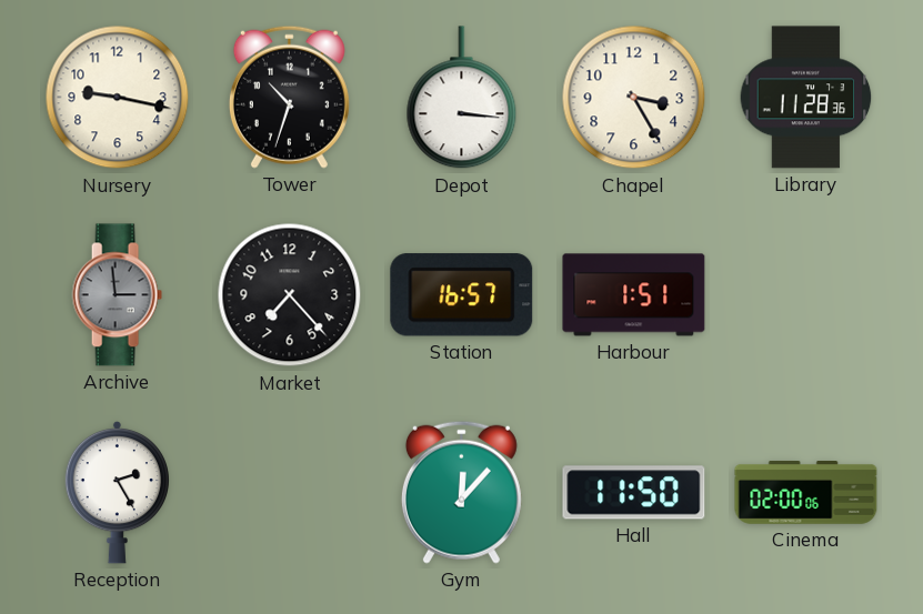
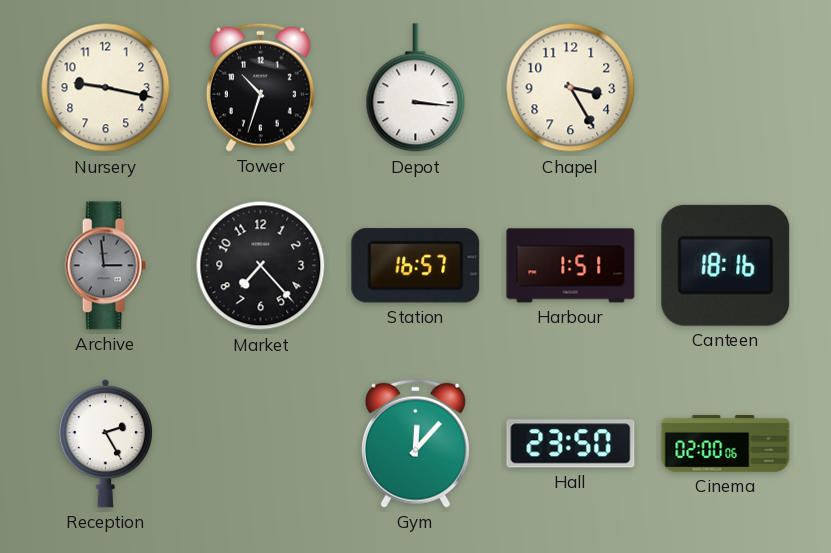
Library: 11:28 -> none (806, 98)
Canteen: none -> 18:16 (726, 265)
Hall: 11:50 -> 23:50 (571, 444)
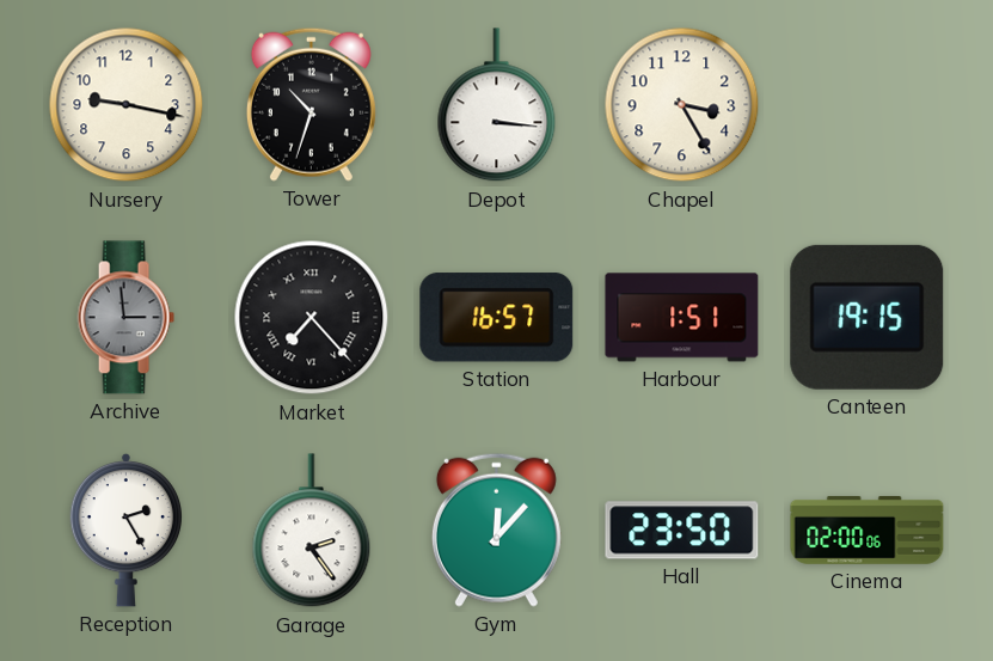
Market numerals: Arabic -> Roman (312, 318)
Canteen: 18:16 -> 19:15 (868, 317)
Garage: none -> 2:24 (312, 531)
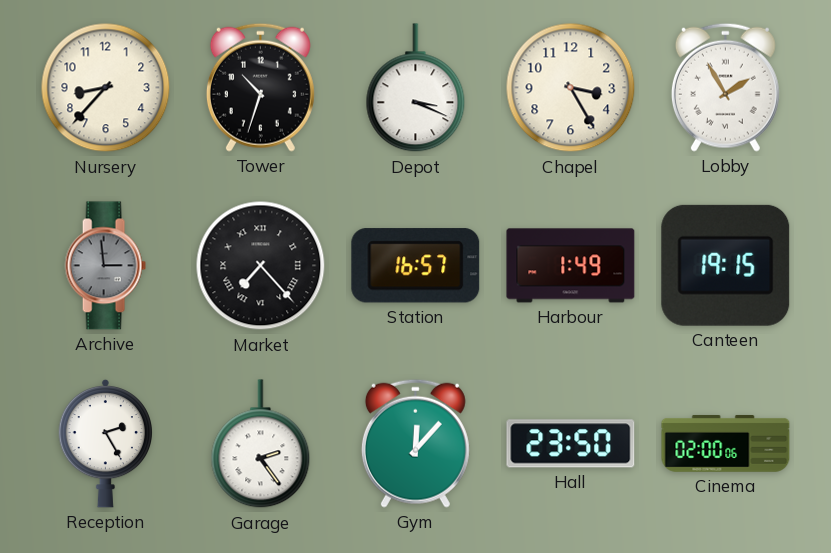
Nursery: 9:17 -> 8:37 (106, 88)
Depot: 3:16 -> 3:19 (416, 88)
Lobby: none -> 1:55 (725, 87)
Harbour: 1:51 -> 1:49 (571, 266)
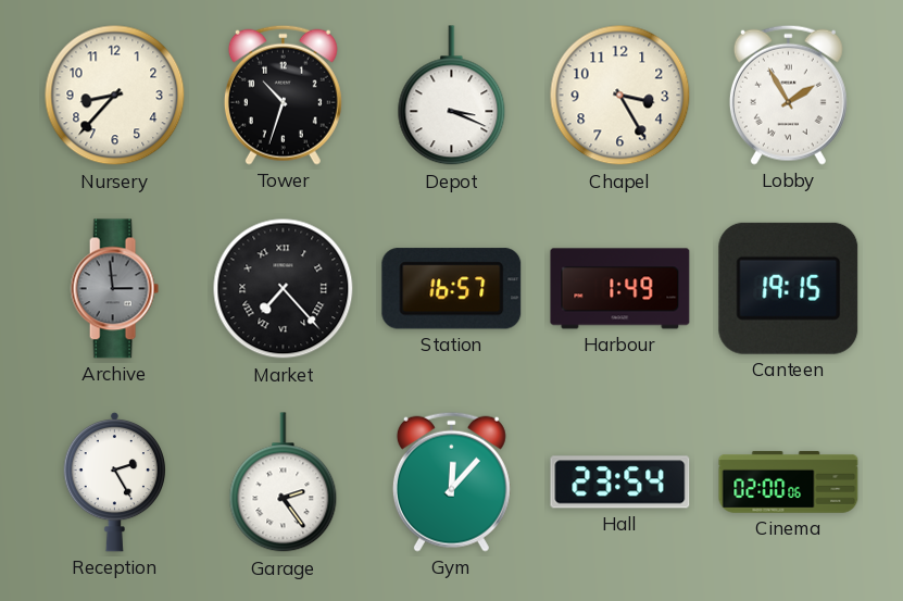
Hall: 23:50 -> 23:54 (620, 483)
